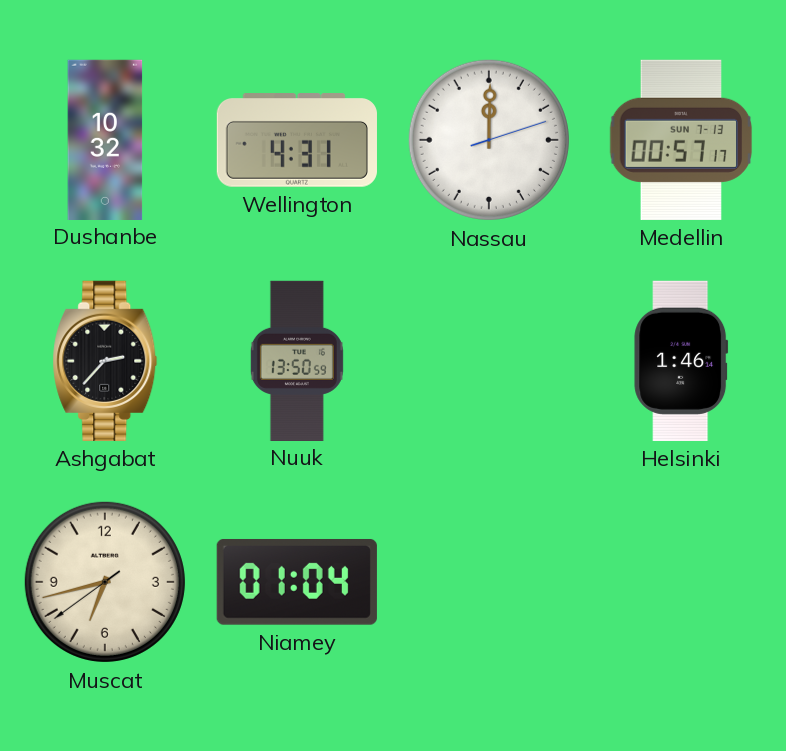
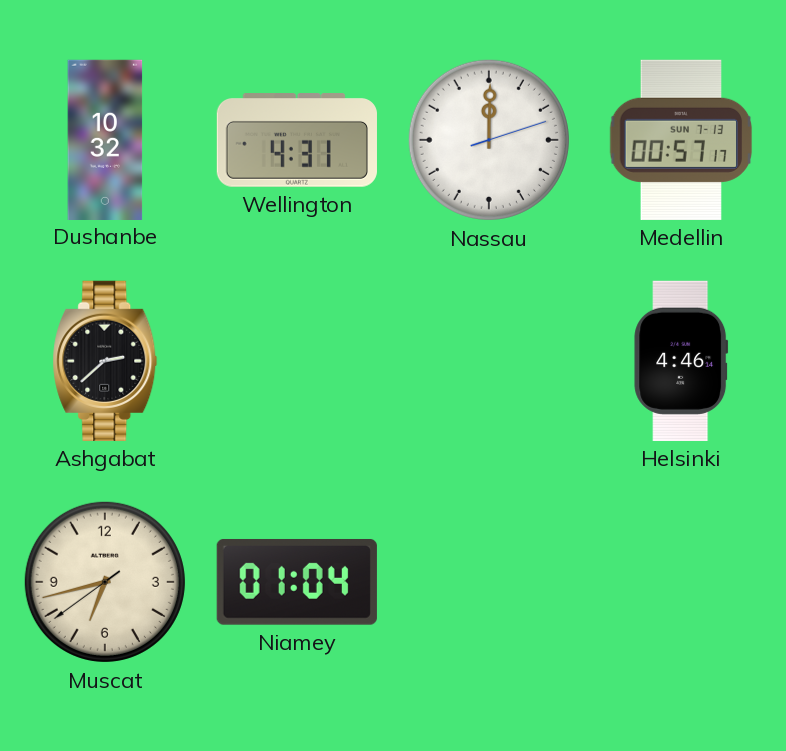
Ashgabat: 2:37 -> 2:38 (105, 361)
Nuuk: 13:50 -> none (297, 360)
Helsinki: 1:46 -> 4:46 (681, 361)
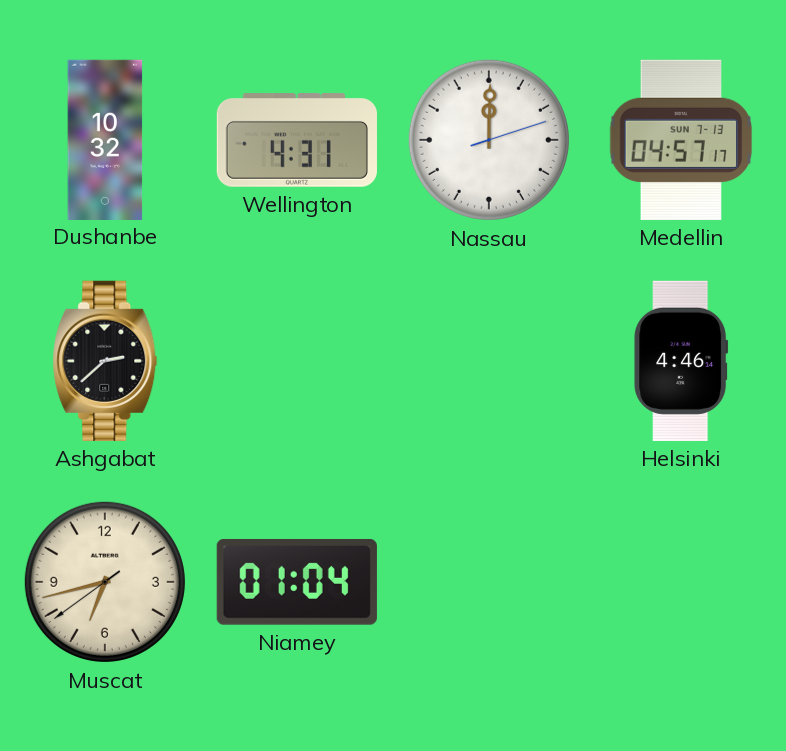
Medellin: 00:57 -> 04:57 (681, 140)
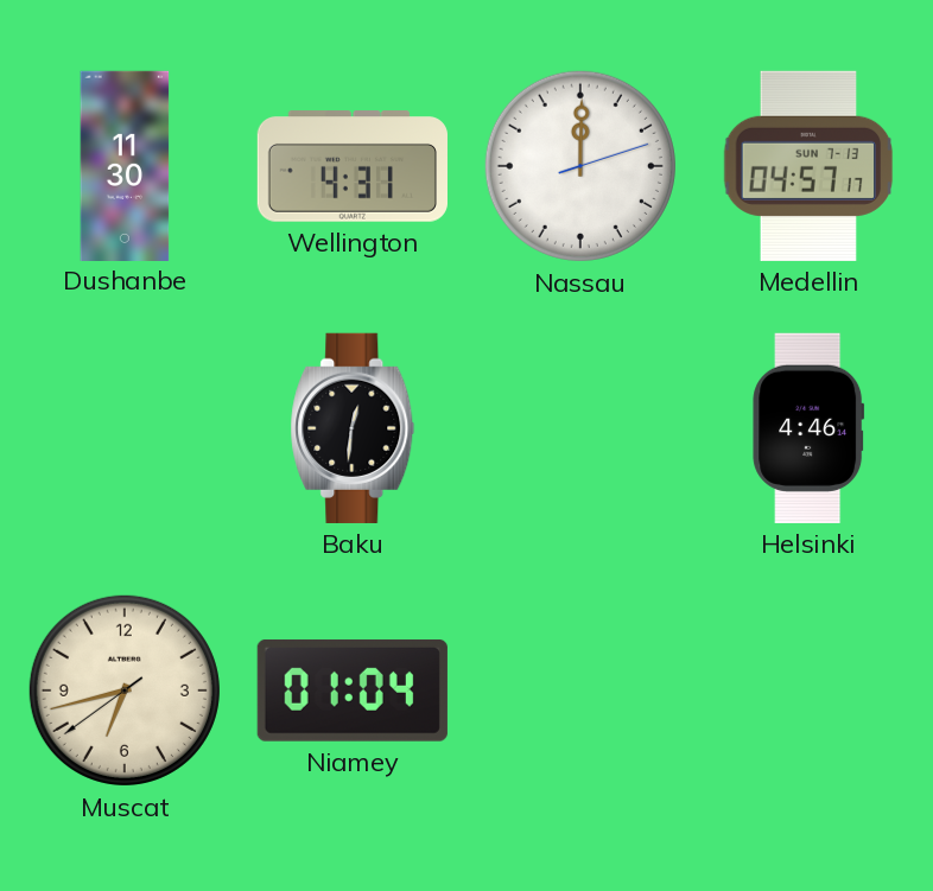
Dushanbe: 10:32 -> 11:30 (125, 165)
Ashgabat: 2:38 -> none (105, 361)
Baku: none -> 12:31 (353, 428)
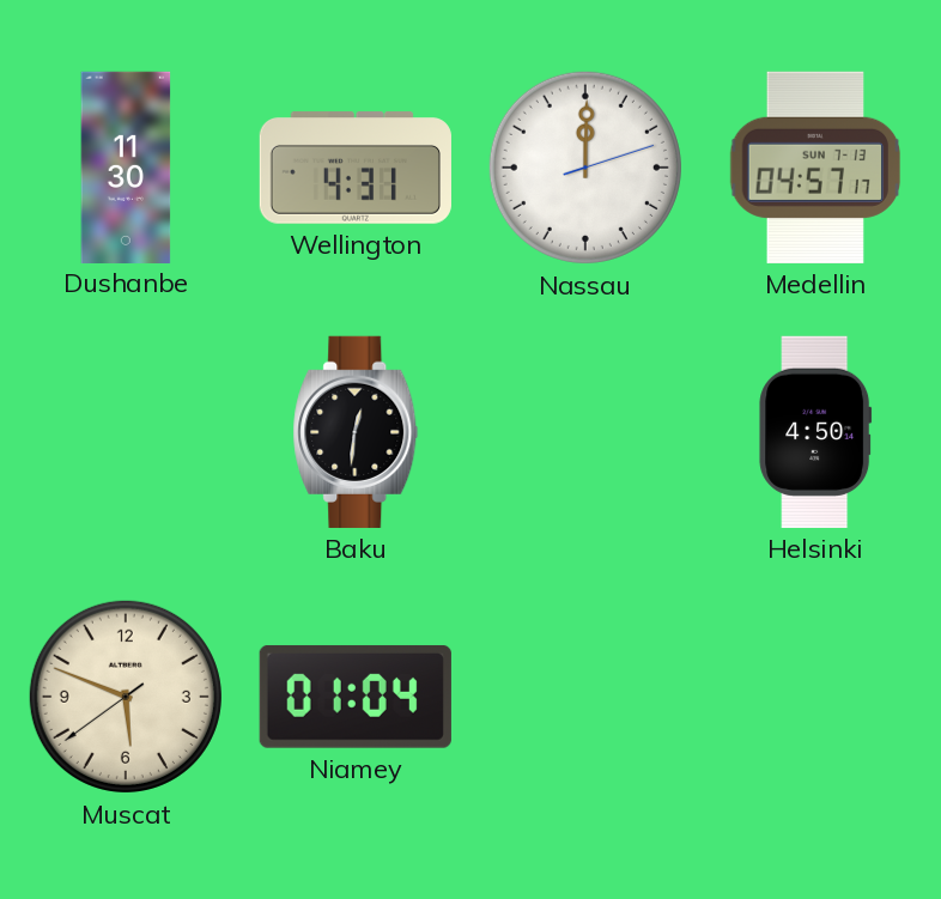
Helsinki: 4:46 -> 4:50 (815, 432)
Muscat: 6:42 -> 5:48 (126, 697)
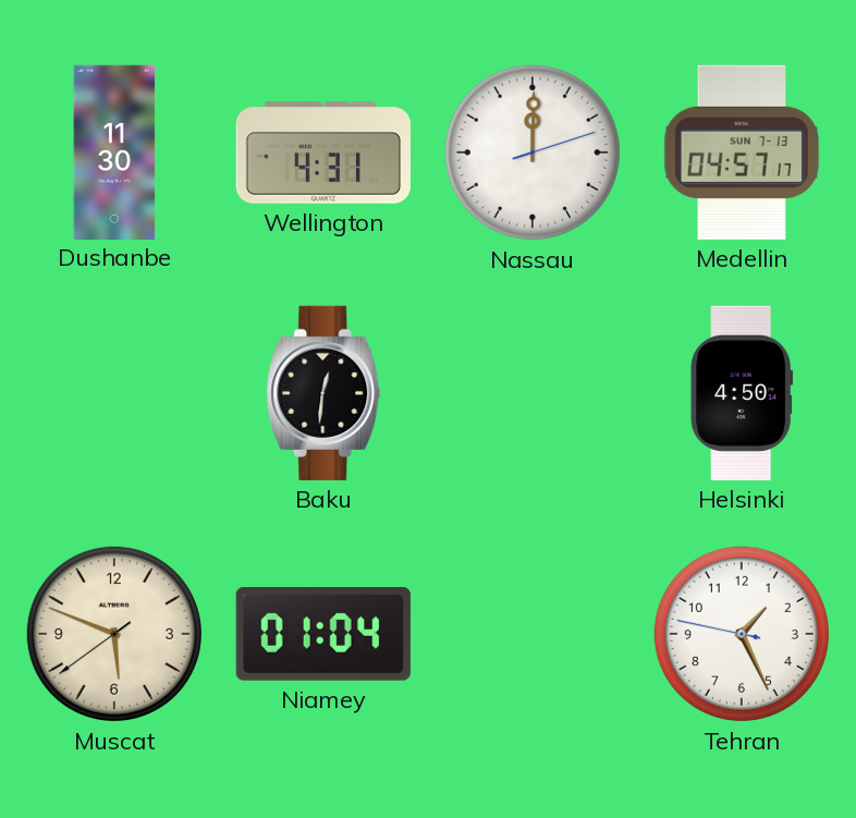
Tehran: none -> 1:25 (742, 634)
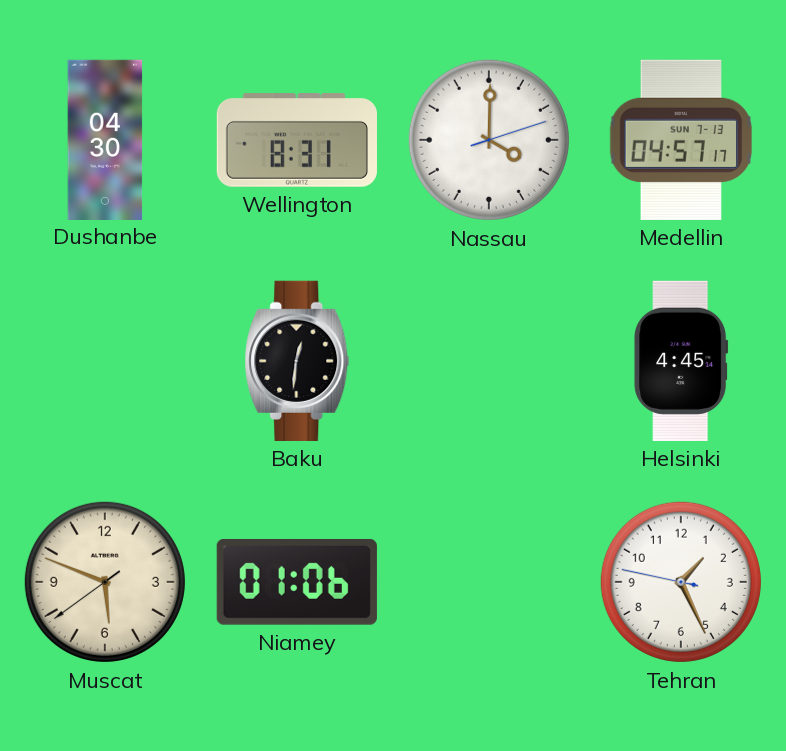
Dushanbe: 11:30 -> 04:30 (105, 139)
Wellington: 4:31 -> 8:31 (297, 140)
Nassau: 12:00 -> 4:00 (489, 140)
Helsinki: 4:50 -> 4:45 (681, 361)
Niamey: 01:04 -> 01:06 (297, 582)
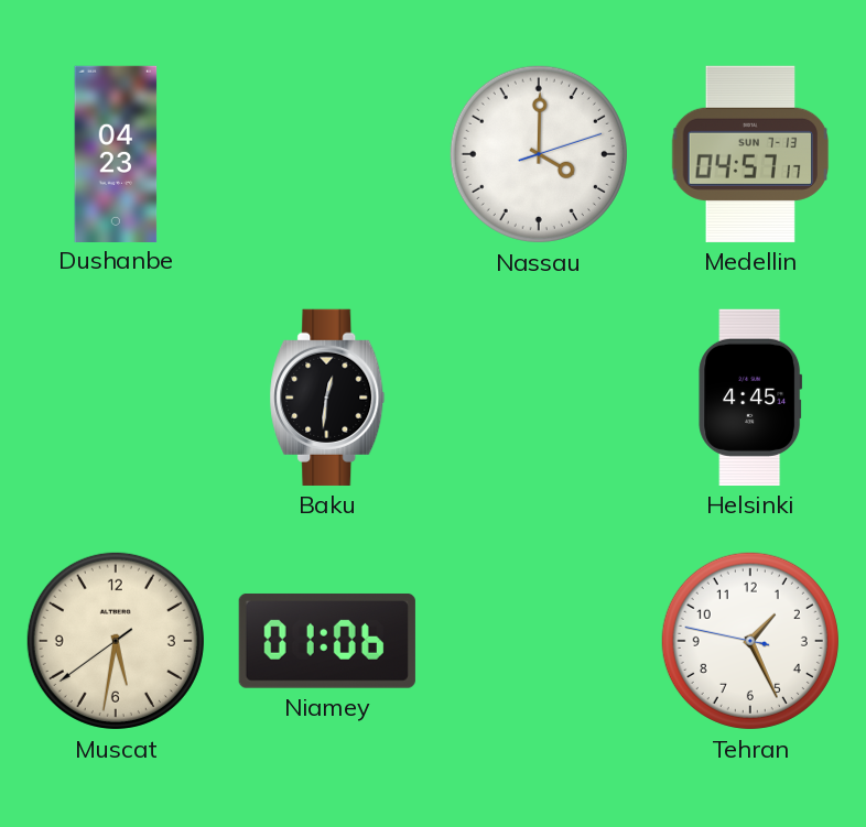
Dushanbe: 04:30 -> 04:23 (116, 153)
Wellington: 8:31 -> none (297, 140)
Muscat: 5:48 -> 5:31 (116, 641)
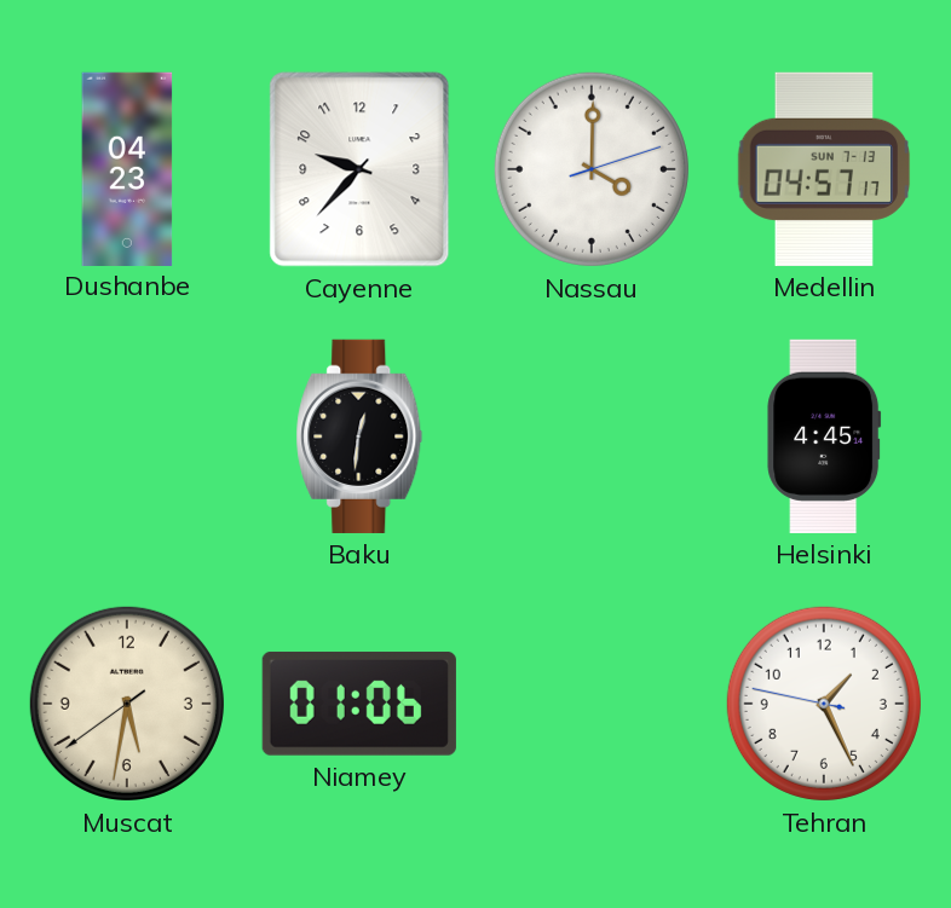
Cayenne: none -> 9:37 (359, 169)
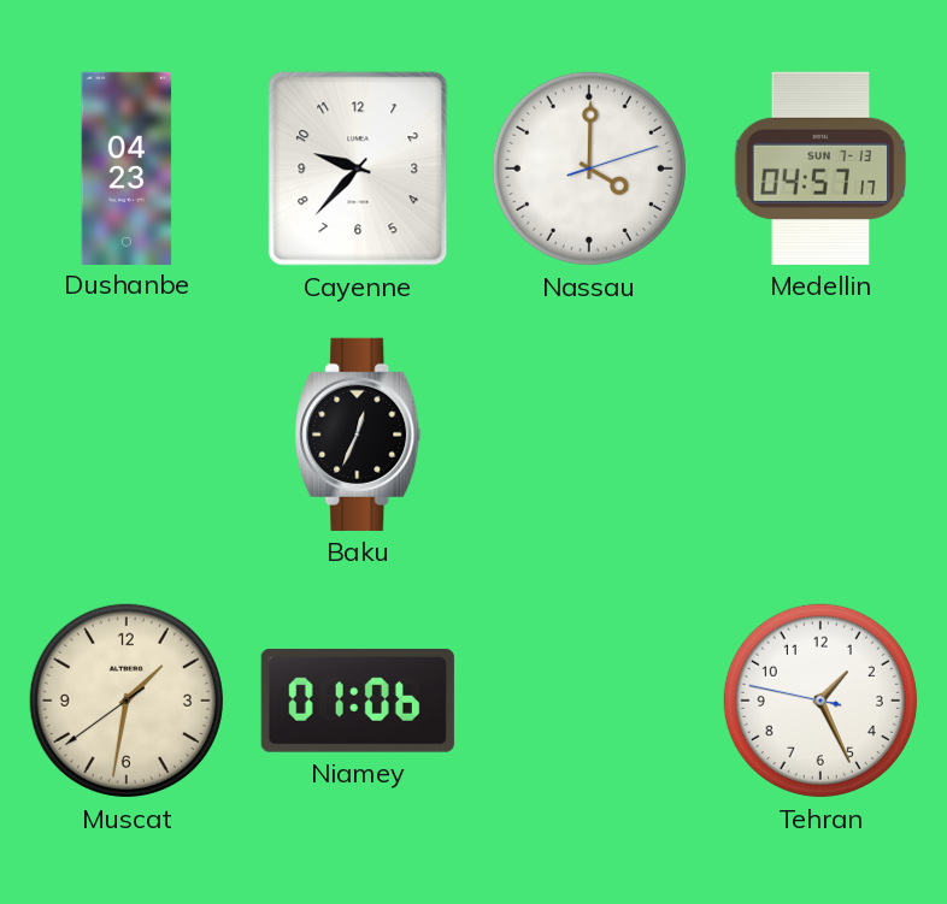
Baku: 12:31 -> 12:34 (358, 435)
Helsinki: 4:45 -> none (824, 436)
Muscat: 5:31 -> 1:31 (127, 701)
